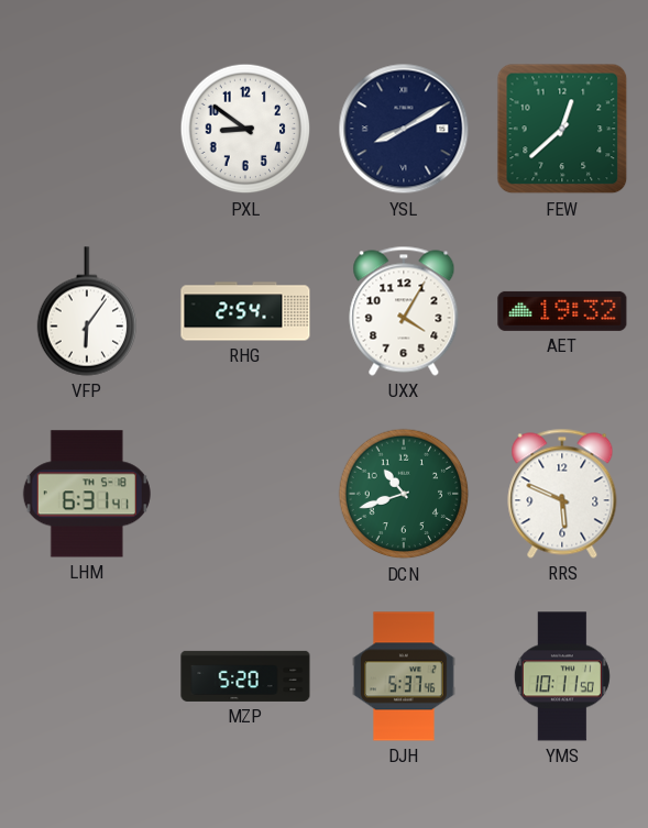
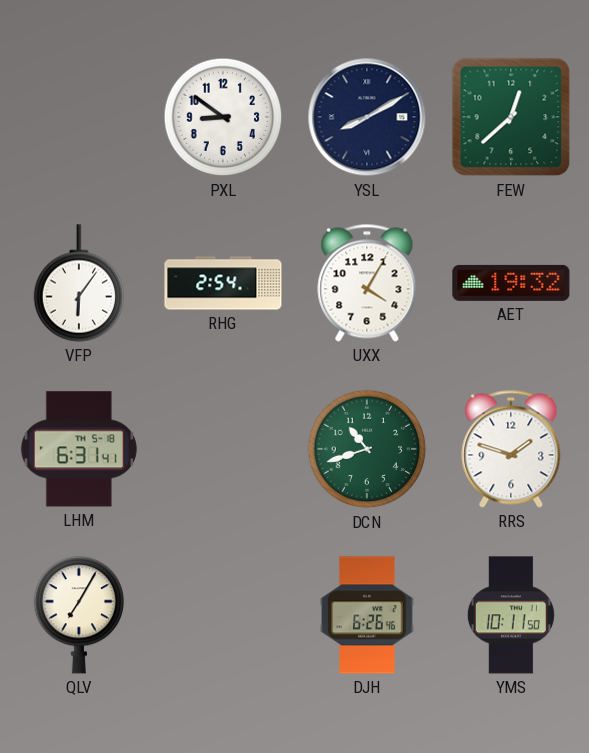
RRS: 5:49 -> 1:48 (511, 449)
QLV: none -> 7:05 (79, 615)
MZP: 5:20 -> none (245, 676)
DJH: 5:37 -> 6:26 (367, 615)
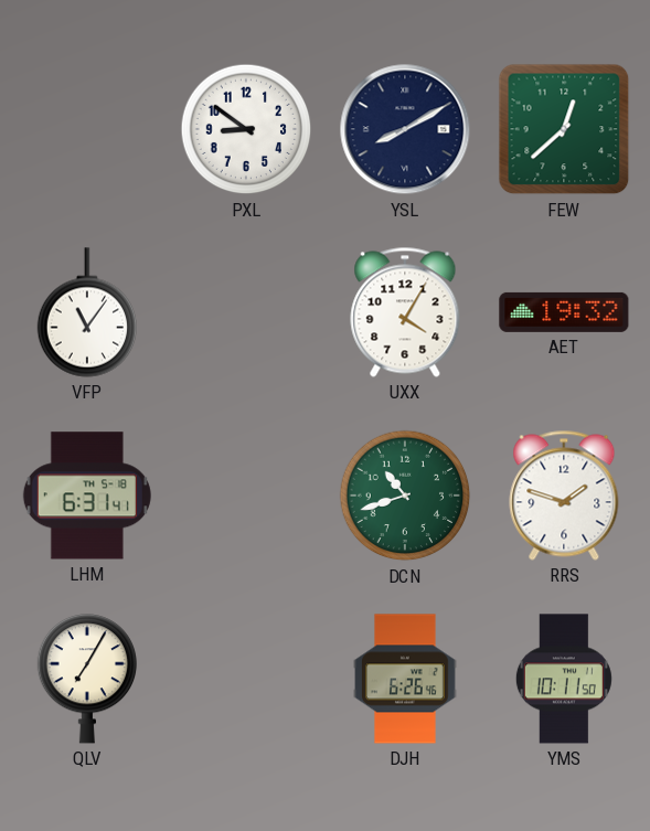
VFP: 6:06 -> 11:06 (87, 312)
RHG: 2:54 -> none (223, 283)
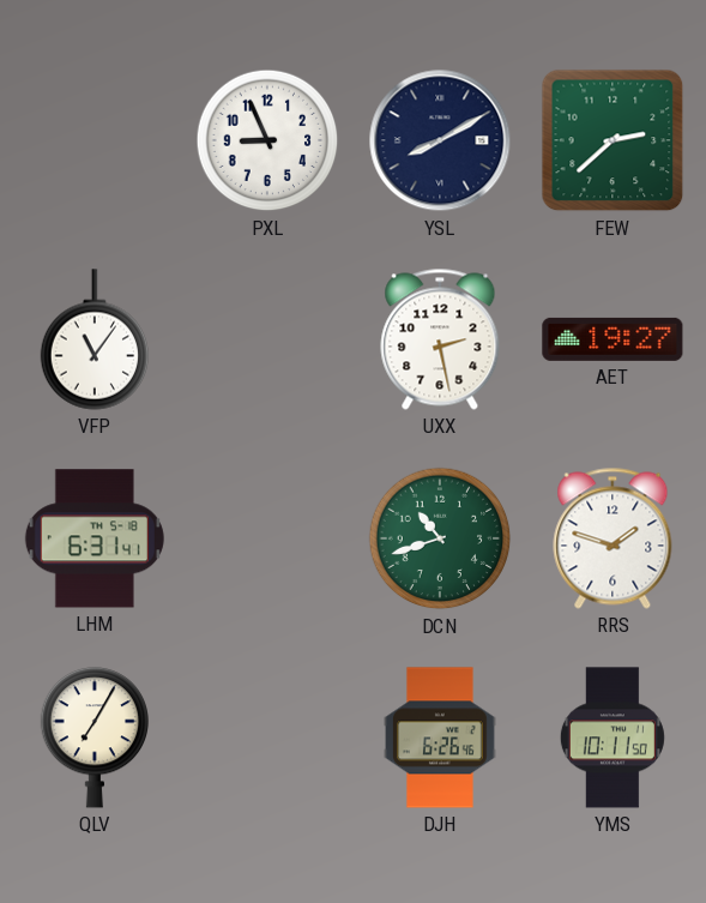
PXL: 8:51 -> 8:56 (267, 140)
FEW: 12:38 -> 2:38 (613, 140)
UXX: 4:05 -> 2:28 (440, 339)
AET: 19:32 -> 19:27 (613, 339)
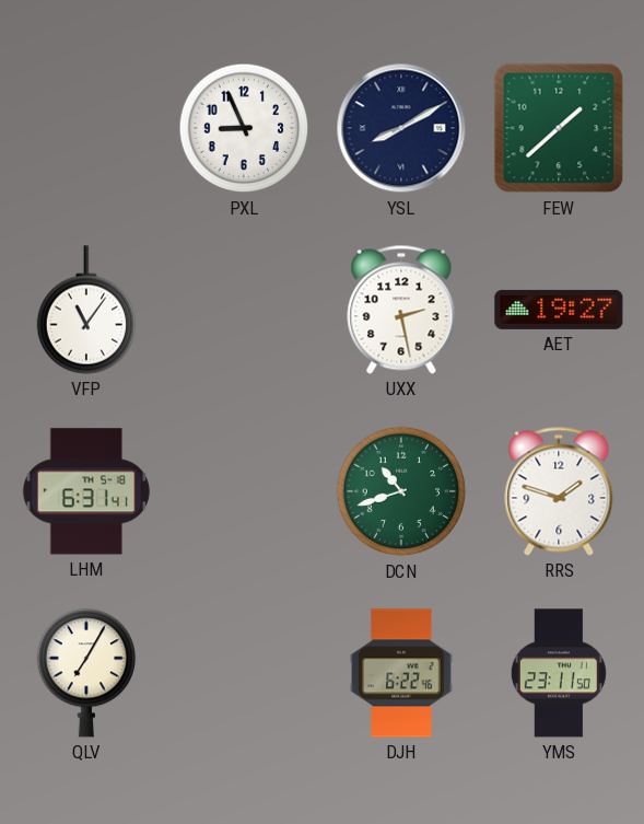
FEW: 2:38 -> 1:38 (559, 128)
DJH: 6:26 -> 6:22 (401, 673)
YMS: 10:11 -> 23:11 (559, 673)
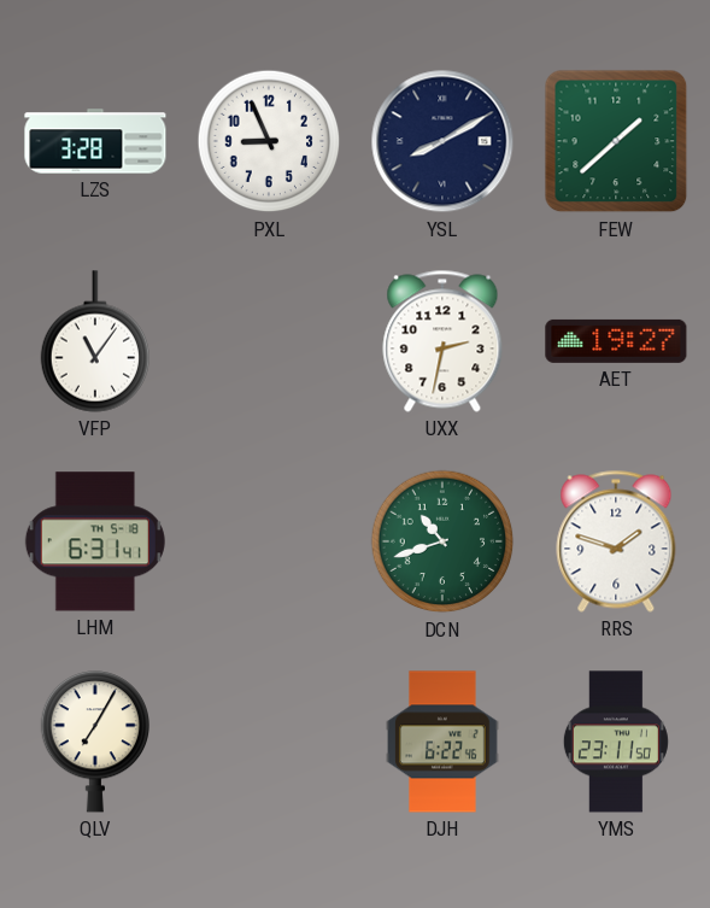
LZS: none -> 3:28 (95, 141)
UXX: 2:28 -> 2:32 (442, 341)
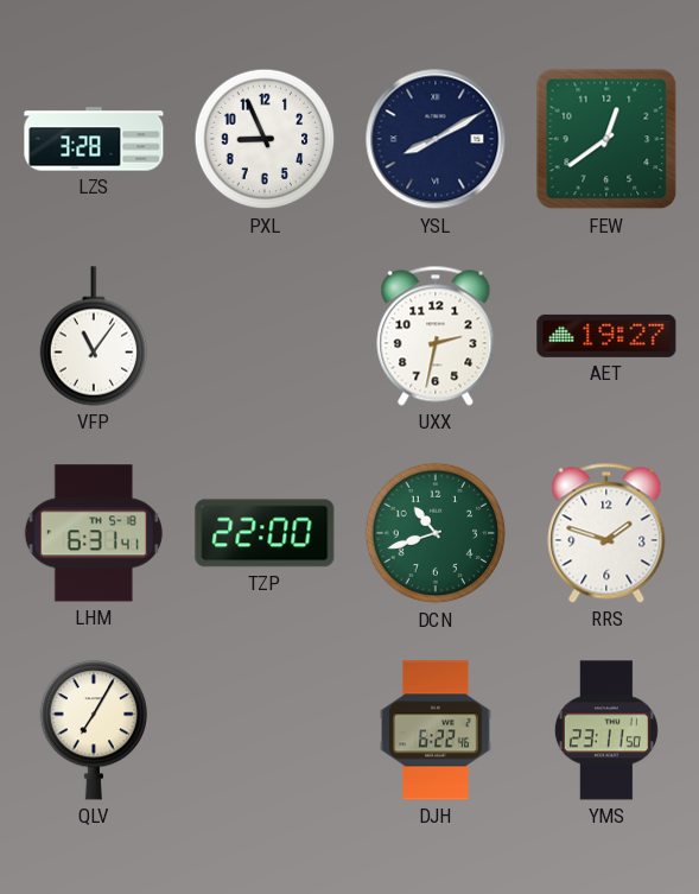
FEW: 1:38 -> 12:39 (606, 139)
TZP: none -> 22:00 (265, 533)
